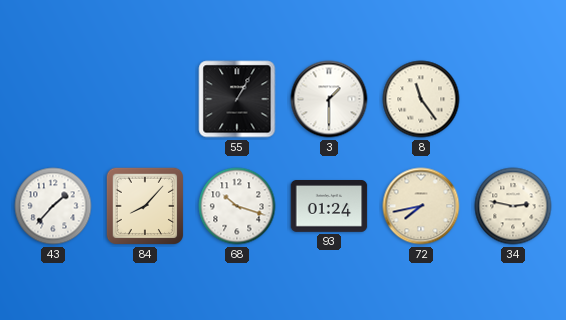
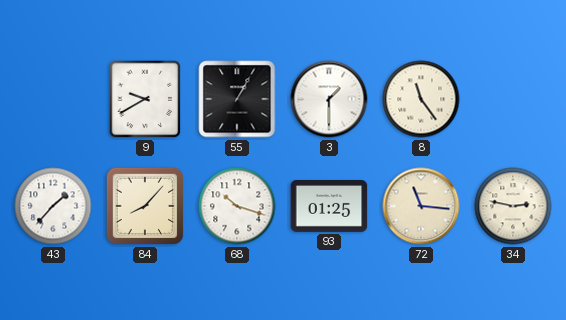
9: none -> 9:40 (145, 99)
93: 01:24 -> 01:25 (329, 207)
72: 7:43 -> 11:16 (421, 206)
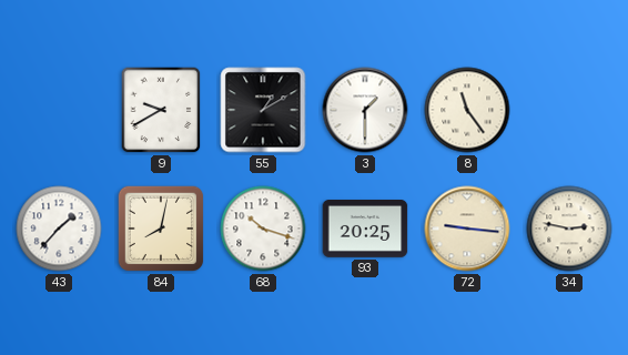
55: 1:05 -> 1:10 (263, 110)
84: 8:07 -> 8:02 (161, 229)
93: 01:25 -> 20:25 (365, 230)
72: 11:16 -> 9:16 (467, 229)
